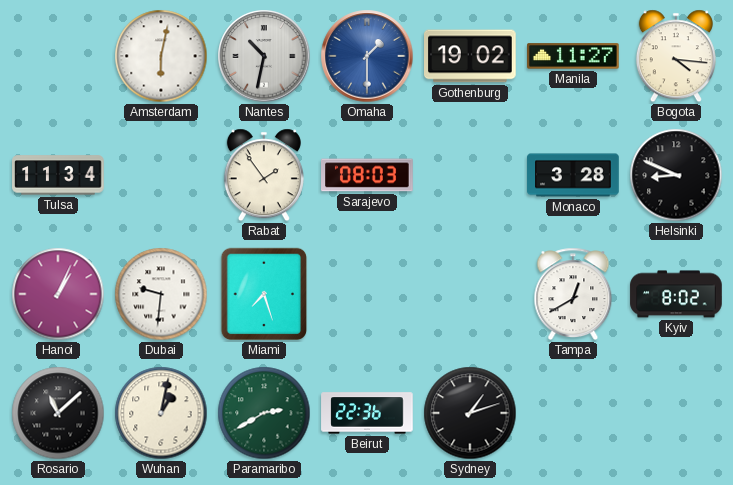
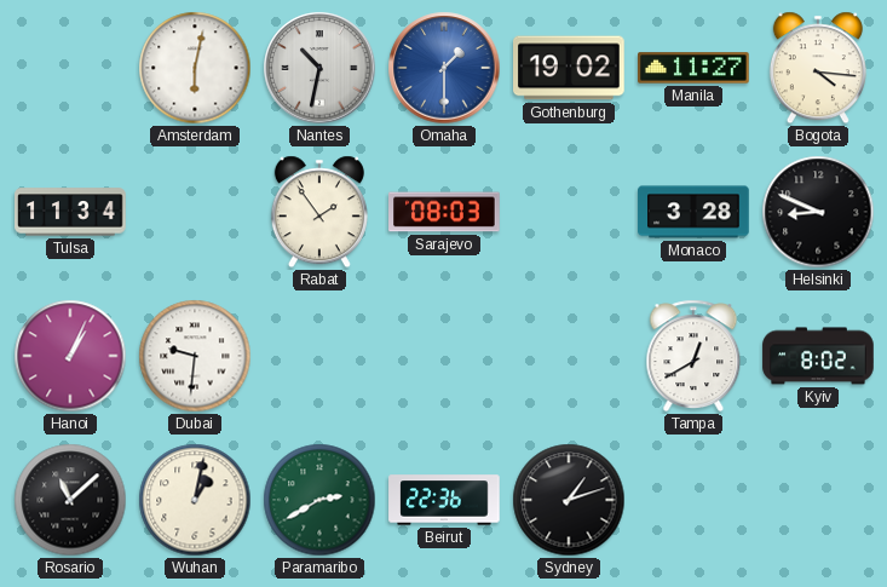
Miami: 7:27 -> none (264, 294)
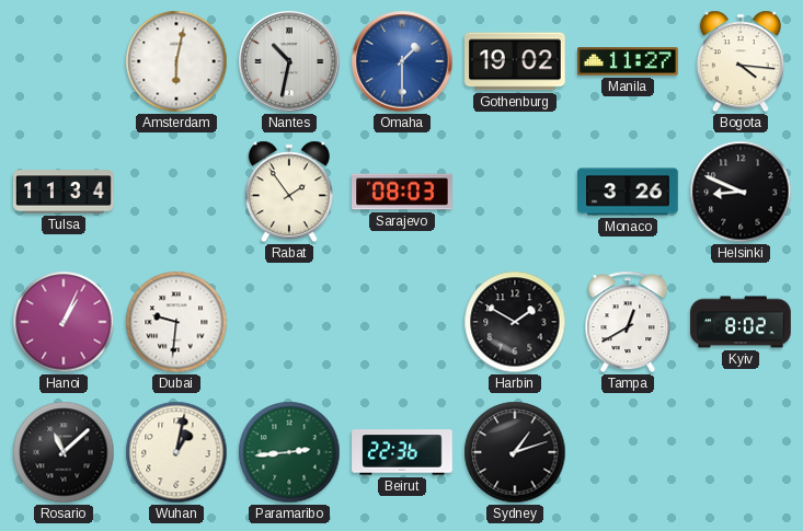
Monaco: 3:28 -> 3:26 (628, 192)
Harbin: none -> 1:50 (515, 322)
Paramaribo: 2:40 -> 2:44 (289, 452)
